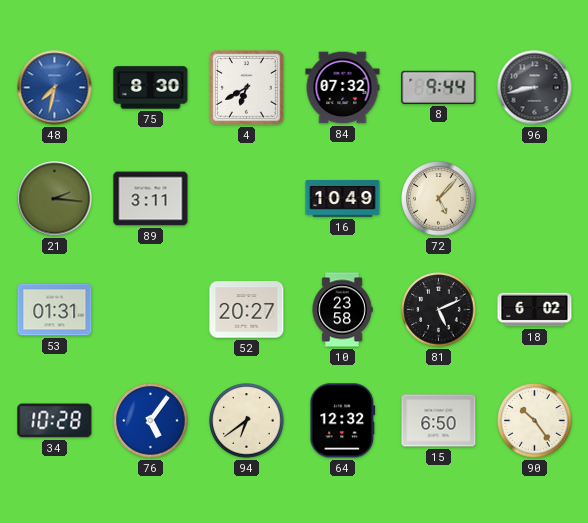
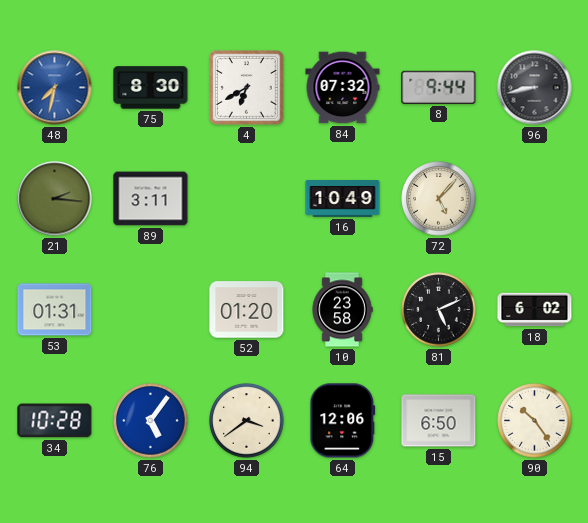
52: 20:27 -> 01:20 (247, 310)
94: 6:39 -> 3:39 (247, 421)
64: 12:32 -> 12:06 (343, 421)
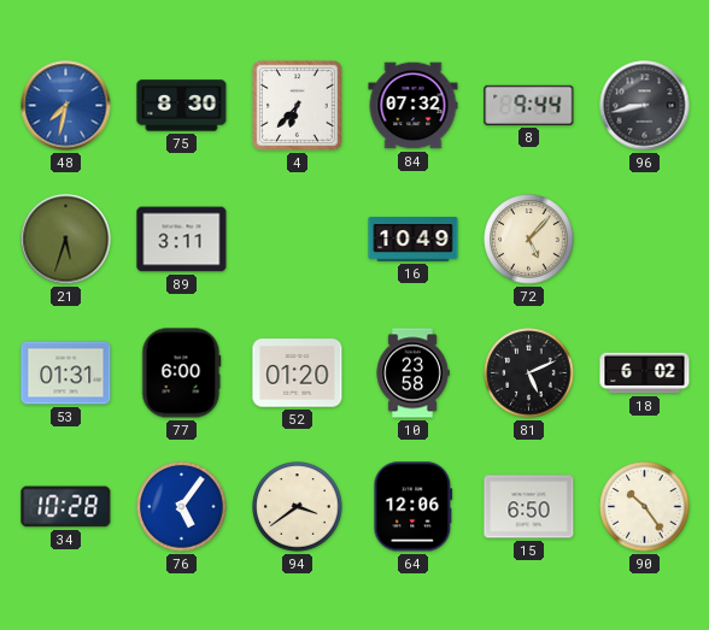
4: 6:40 -> 6:37 (298, 106)
21: 2:16 -> 5:33 (66, 240)
77: none -> 6:00 (182, 373)
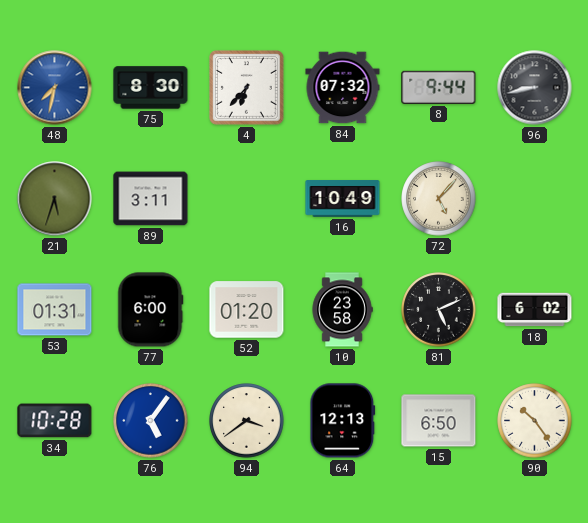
64: 12:06 -> 12:13 (343, 421)
